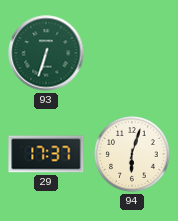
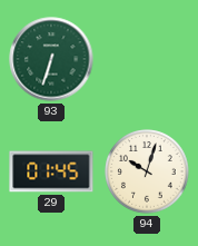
29: 17:37 -> 01:45 (51, 171)
94: 6:03 -> 10:03 (147, 171)
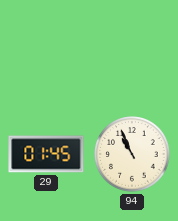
93: 6:33 -> none (51, 59)
94: 10:03 -> 10:56 (132, 154)
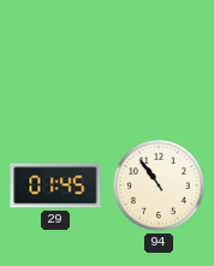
94: 10:56 -> 10:54 (159, 185)
